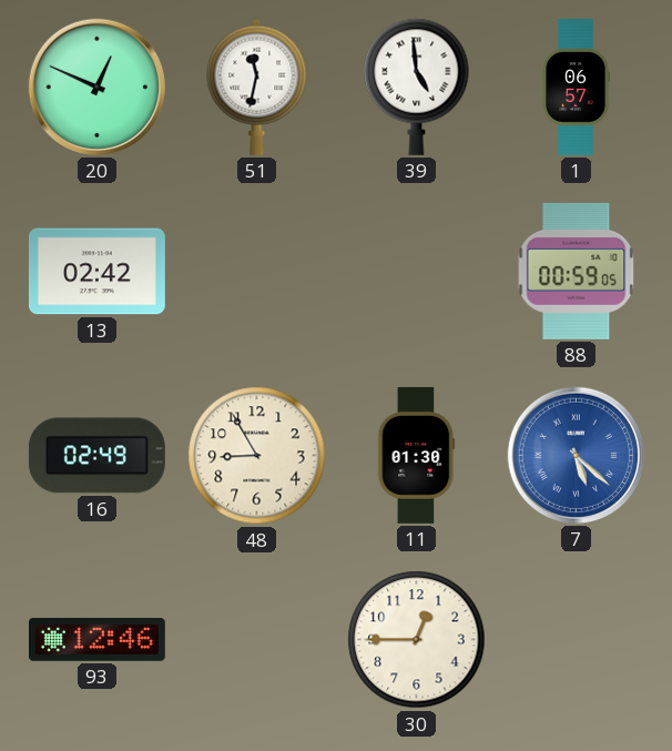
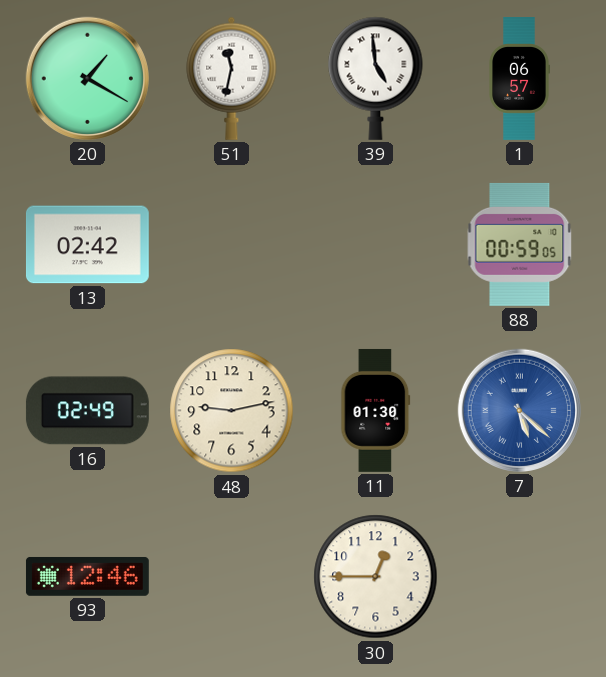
20: 12:49 -> 1:20 (87, 78)
48: 8:55 -> 9:13 (232, 411)
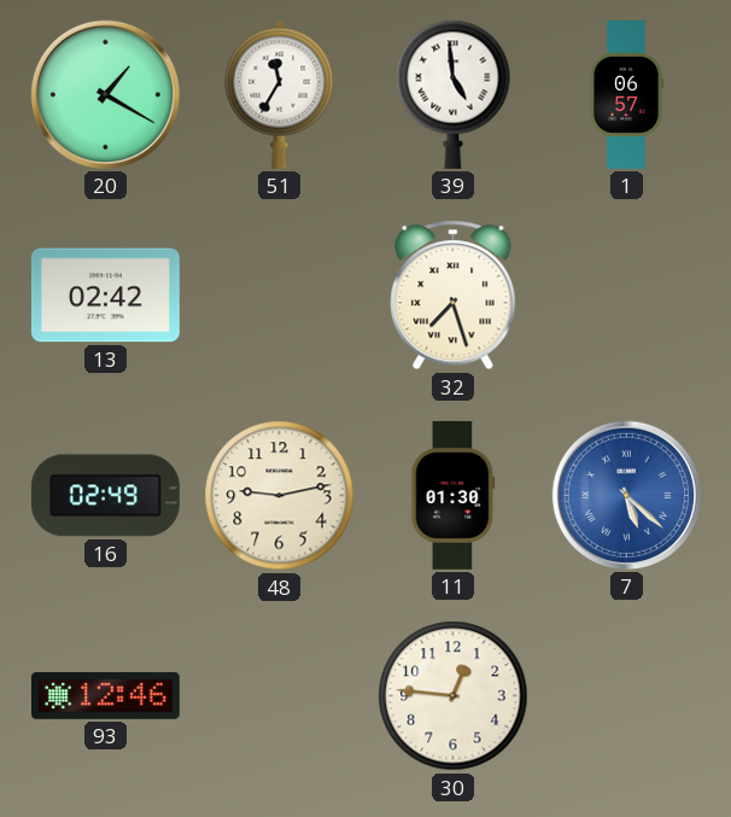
51: 11:32 -> 11:35 (280, 94)
32: none -> 7:27 (454, 296)
88: 00:59 -> none (520, 244)
30: 12:45 -> 12:46 (454, 696)
